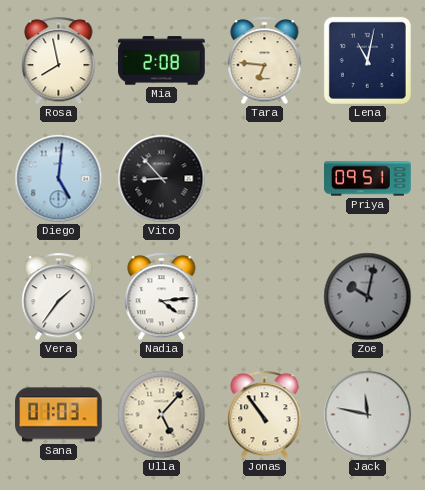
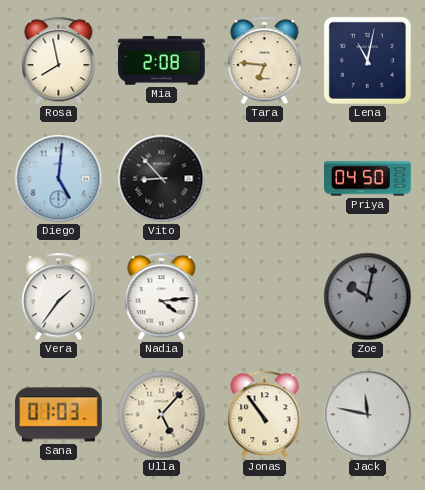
Priya: 09:51 -> 04:50 (368, 179)
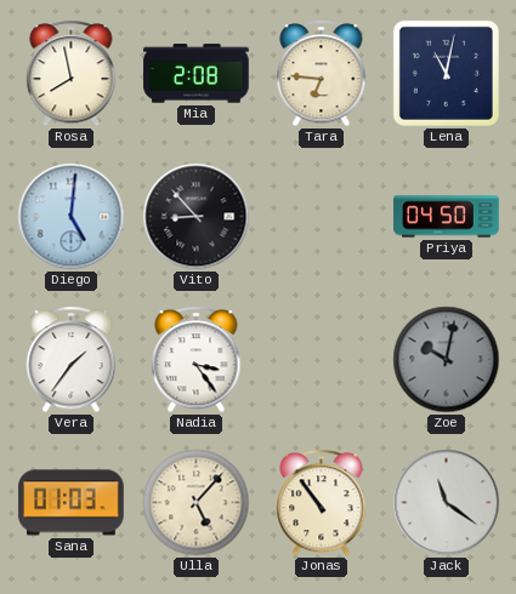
Nadia: 4:14 -> 3:24 (197, 360)
Jack: 11:47 -> 11:21 (447, 503)
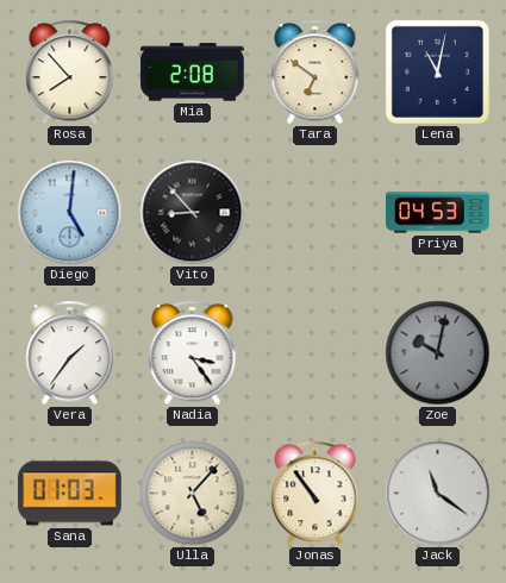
Rosa: 7:58 -> 7:53 (70, 73)
Tara: 6:46 -> 6:51 (316, 73)
Priya: 04:50 -> 04:53 (438, 213)
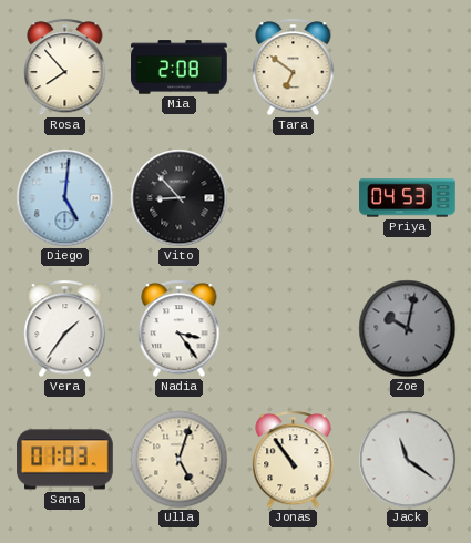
Lena: 11:02 -> none (437, 71)
Ulla: 5:07 -> 5:03 (180, 460)
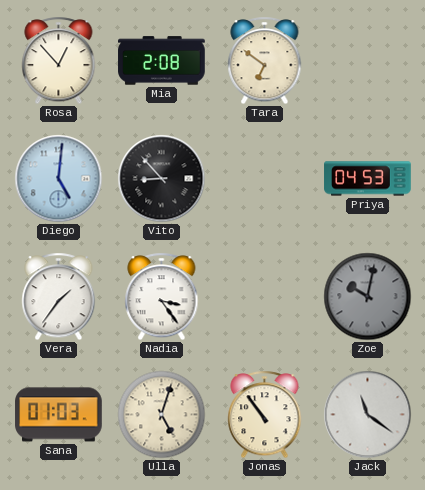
Rosa: 7:53 -> 12:53 (59, 61)
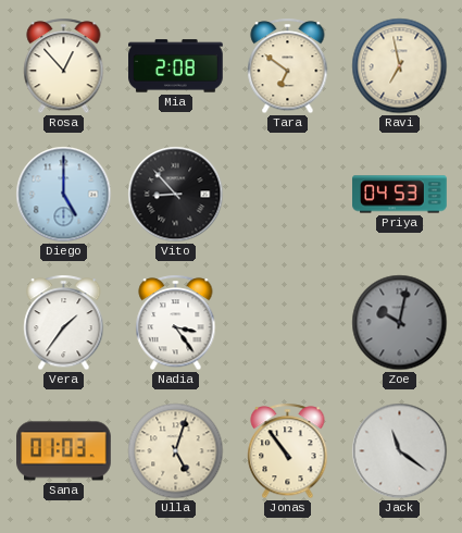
Ravi: none -> 6:58 (400, 66)
Diego: 5:01 -> 5:00 (64, 195)
